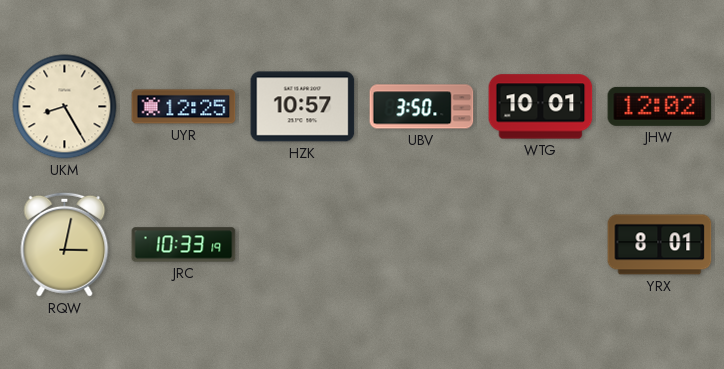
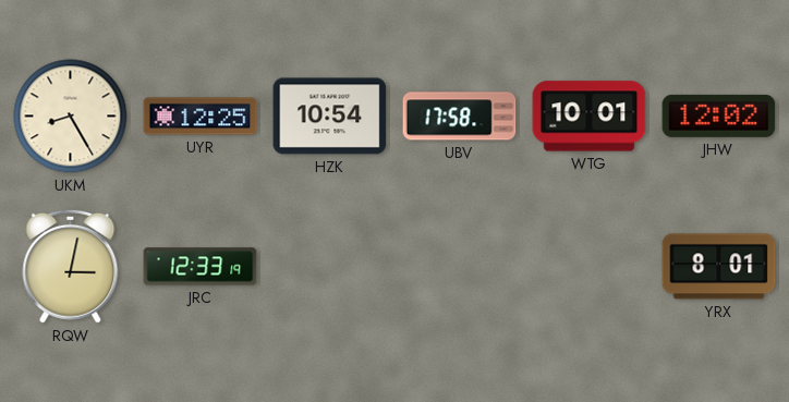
HZK: 10:57 -> 10:54 (330, 117)
UBV: 3:50 -> 17:58 (460, 117)
JRC: 10:33 -> 12:33 (201, 267)
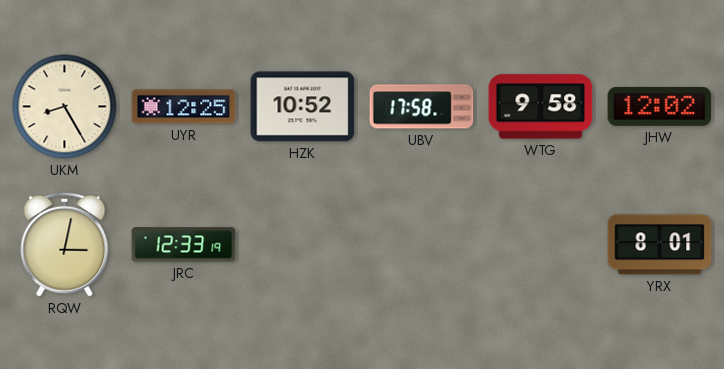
HZK: 10:54 -> 10:52 (303, 107)
WTG: 10:01 -> 9:58 (541, 107)
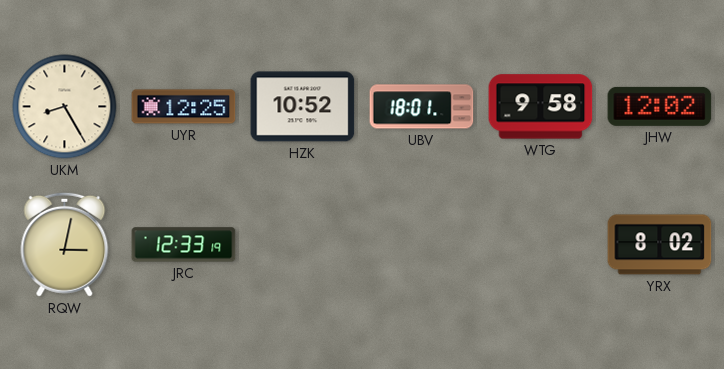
UBV: 17:58 -> 18:01 (422, 107)
YRX: 8:01 -> 8:02 (660, 245)
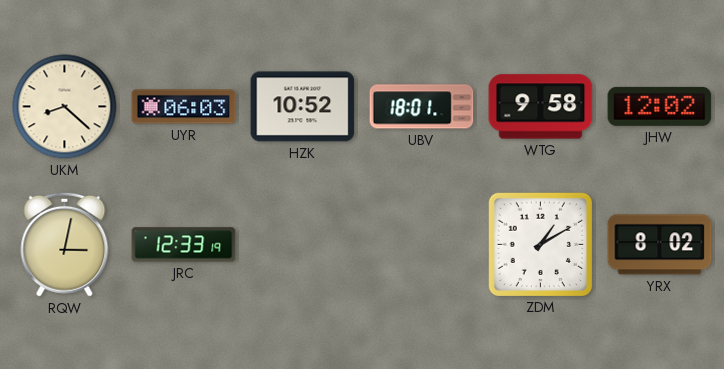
UKM: 8:25 -> 8:22 (65, 107)
UYR: 12:25 -> 06:03 (184, 107)
ZDM: none -> 1:10 (540, 244)
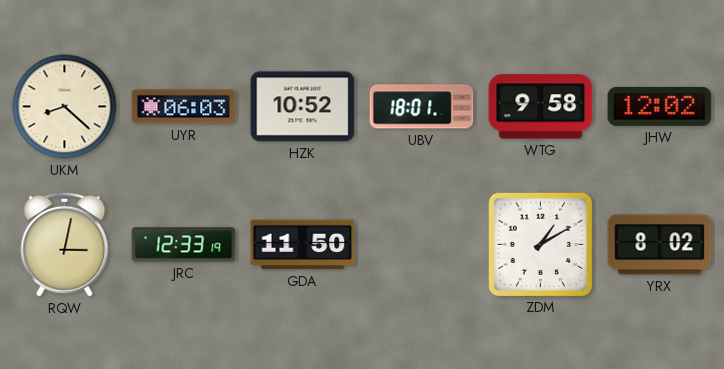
GDA: none -> 11:50 (303, 245)
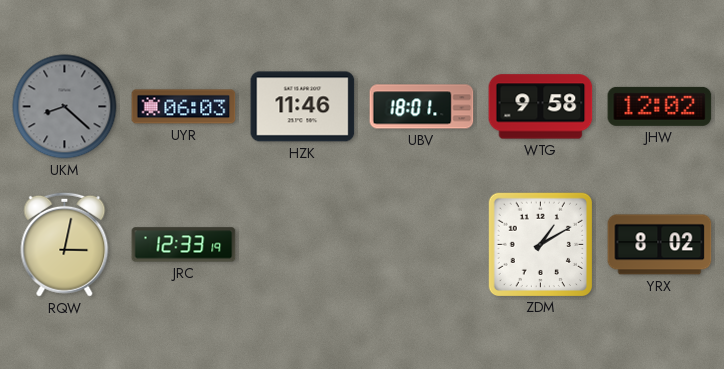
UKM dial: cream -> grey (65, 107)
HZK: 10:52 -> 11:46 (303, 107)
GDA: 11:50 -> none (303, 245)
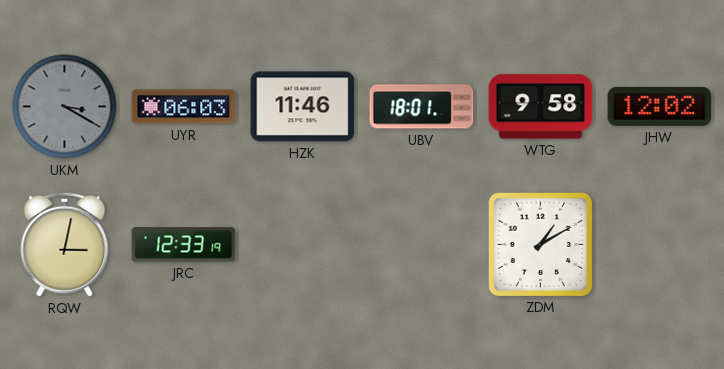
UKM: 8:22 -> 3:20 (65, 107)
YRX: 8:02 -> none (660, 245)
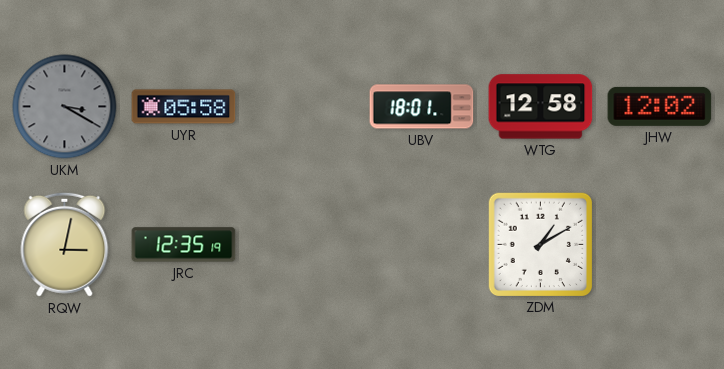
UYR: 06:03 -> 05:58 (184, 107)
HZK: 11:46 -> none (303, 107)
WTG: 9:58 -> 12:58 (541, 107)
JRC: 12:33 -> 12:35 (184, 245)
